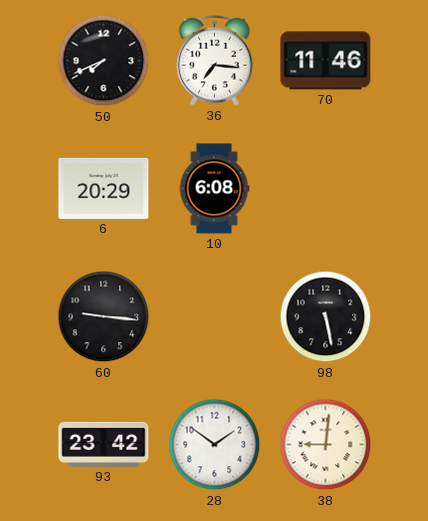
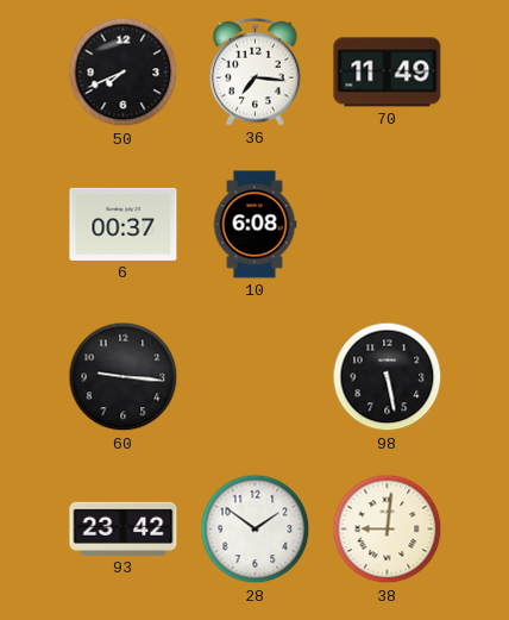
70: 11:46 -> 11:49 (388, 73)
6: 20:29 -> 00:37 (124, 224)
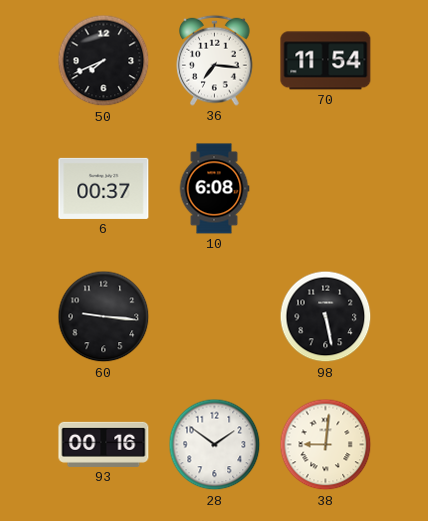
70: 11:49 -> 11:54 (326, 61)
93: 23:42 -> 00:16 (104, 444)
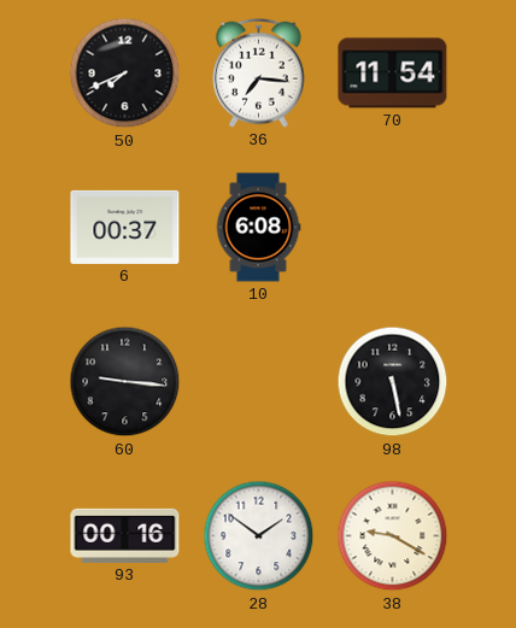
38: 9:01 -> 9:20 (393, 536)
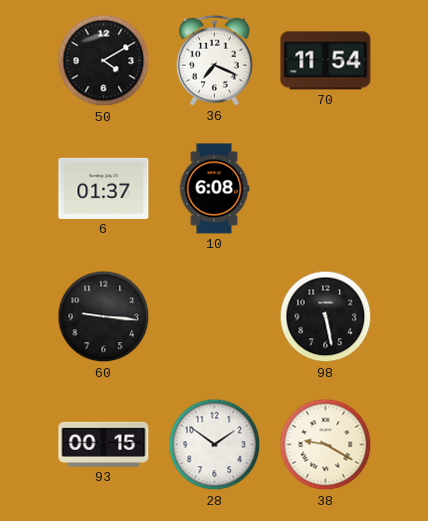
50: 7:41 -> 4:10 (104, 61)
36: 7:16 -> 7:19 (215, 60)
6: 00:37 -> 01:37 (104, 188)
93: 00:16 -> 00:15 (104, 444)
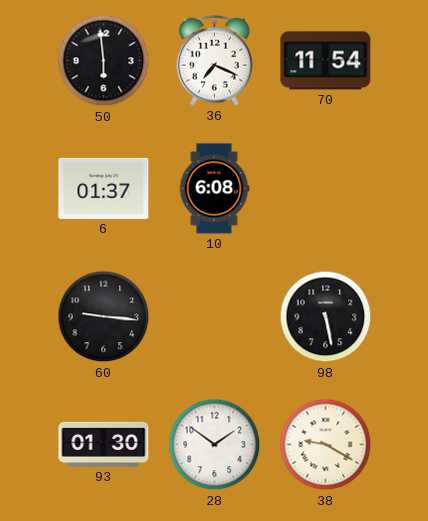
50: 4:10 -> 5:59 (104, 61)
93: 00:15 -> 01:30 (104, 444)
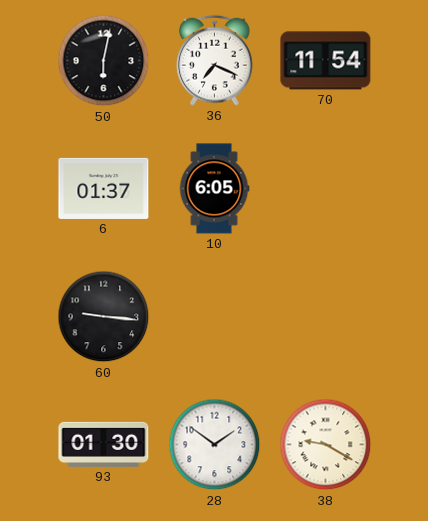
50: 5:59 -> 6:02 (104, 61)
10: 6:08 -> 6:05 (214, 189)
98: 5:28 -> none (326, 317)
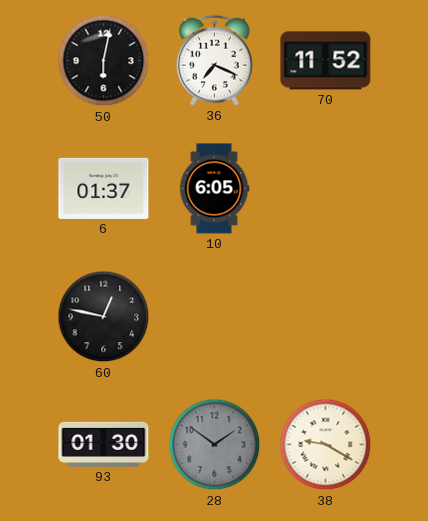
70: 11:54 -> 11:52 (326, 61)
60: 9:16 -> 12:47 (104, 317)
28 dial: white -> grey (215, 445)
